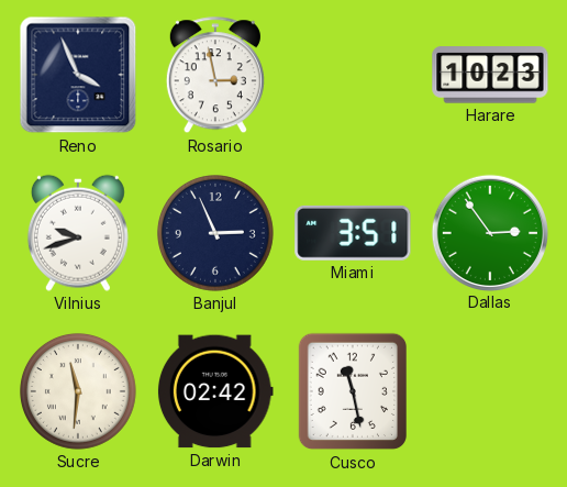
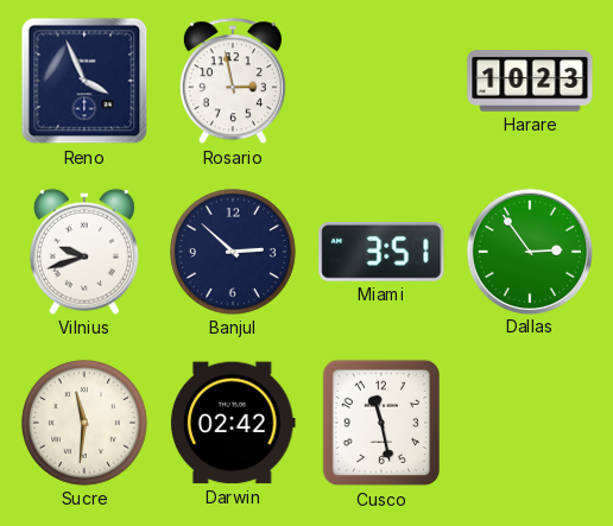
Banjul: 2:56 -> 2:52 (233, 252)
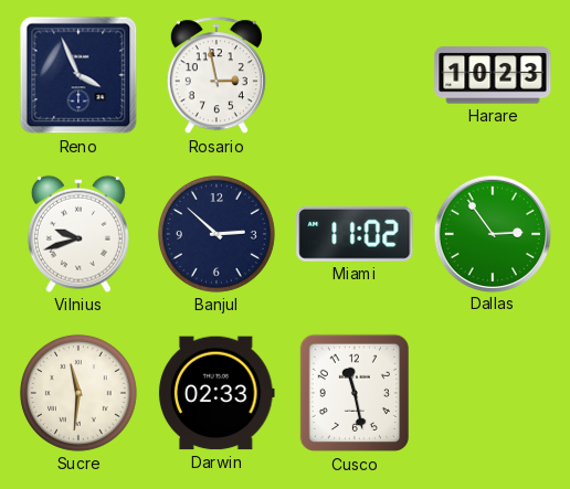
Miami: 3:51 -> 11:02 (355, 234)
Darwin: 02:42 -> 02:33 (217, 393)
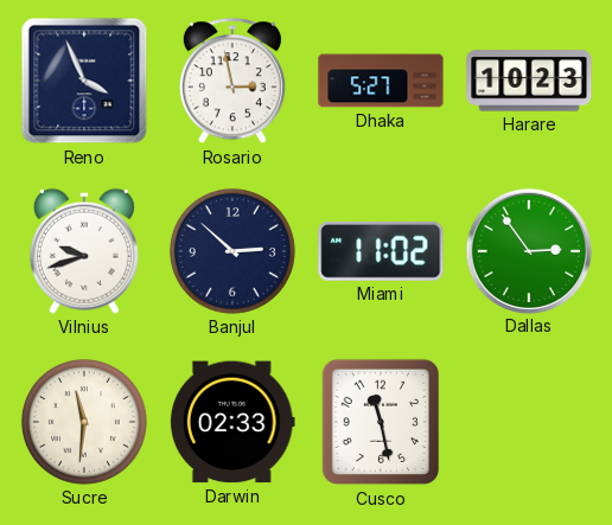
Dhaka: none -> 5:27 (381, 81)
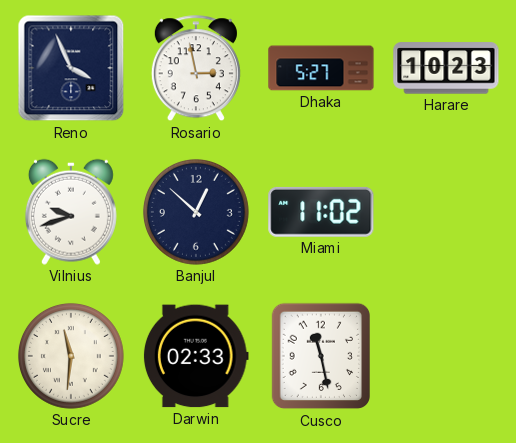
Banjul: 2:52 -> 12:52 (196, 212)
Dallas: 2:54 -> none (528, 250)
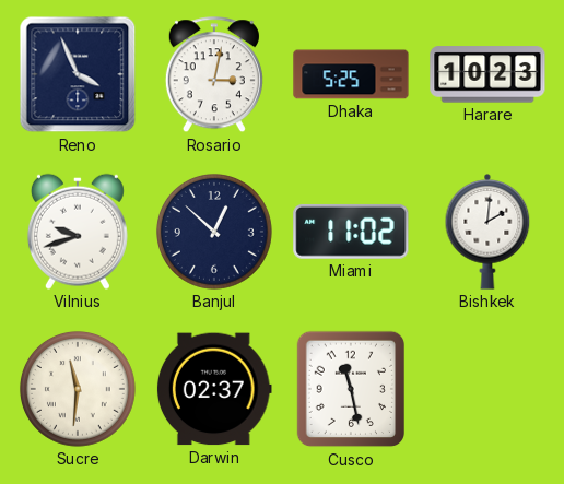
Rosario: 2:58 -> 3:02 (214, 75)
Dhaka: 5:27 -> 5:25 (351, 74)
Bishkek: none -> 2:01 (487, 233)
Darwin: 02:33 -> 02:37 (214, 389)
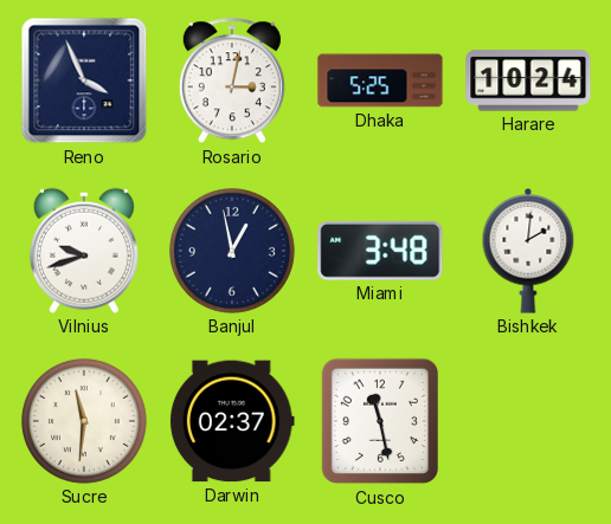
Harare: 10:23 -> 10:24 (528, 80)
Banjul: 12:52 -> 12:58 (232, 251)
Miami: 11:02 -> 3:48 (380, 251)
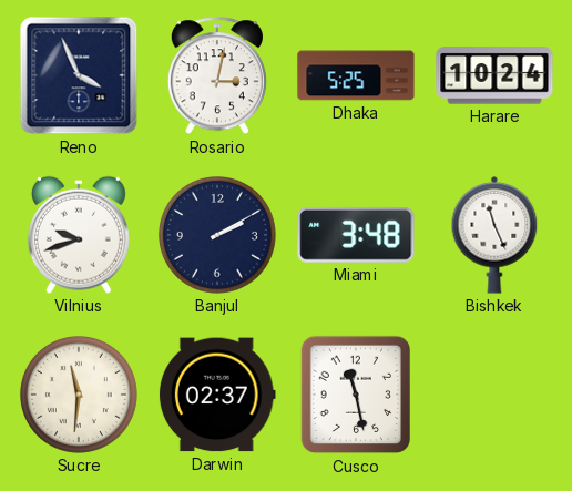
Banjul: 12:58 -> 2:10 (217, 235)
Bishkek: 2:01 -> 11:26 (494, 236)
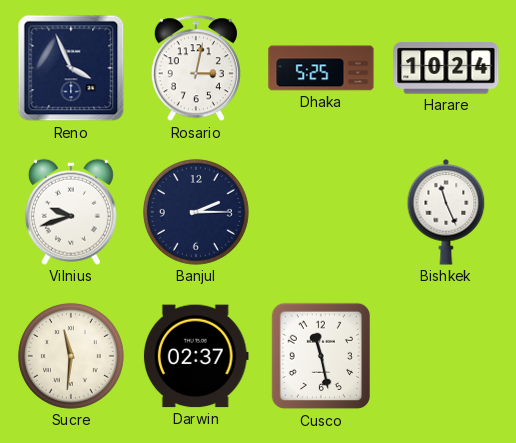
Banjul: 2:10 -> 2:15 (196, 212)
Miami: 3:48 -> none (356, 235)
